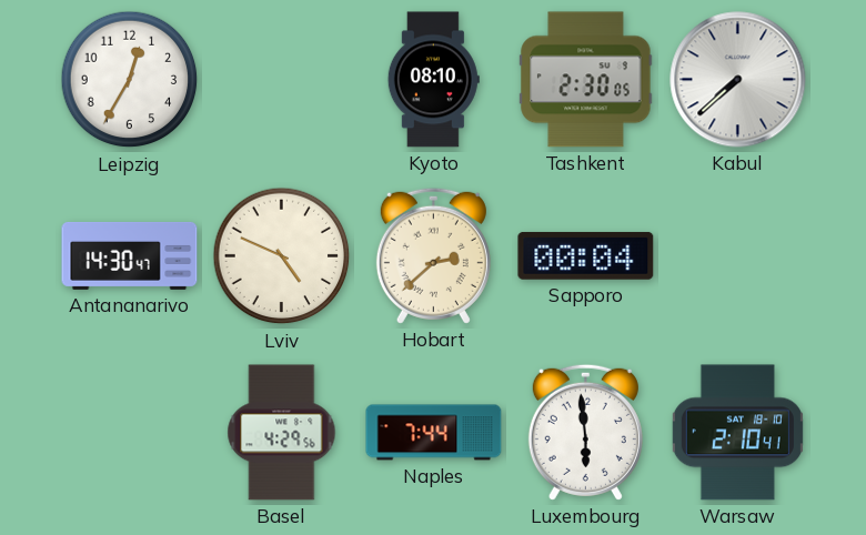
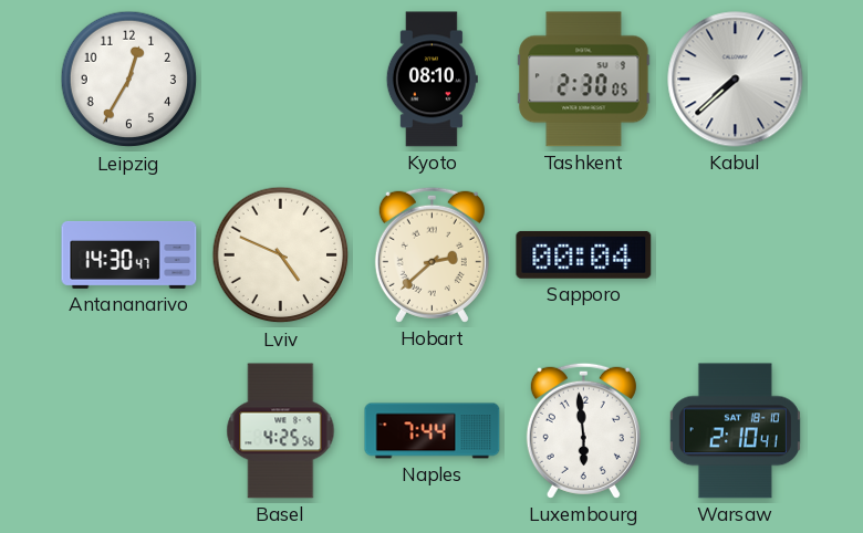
Basel: 4:29 -> 4:25 (281, 431)
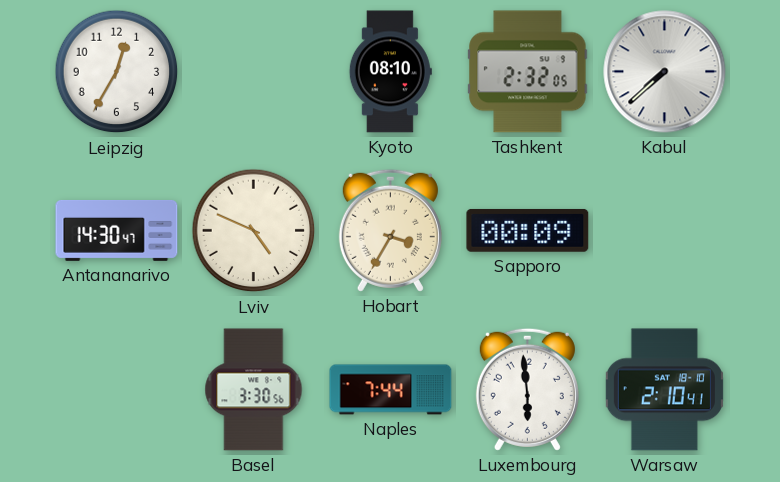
Tashkent: 2:30 -> 2:32 (528, 72)
Hobart: 2:38 -> 3:35 (390, 230)
Sapporo: 00:04 -> 00:09 (528, 230)
Basel: 4:25 -> 3:30 (254, 390)
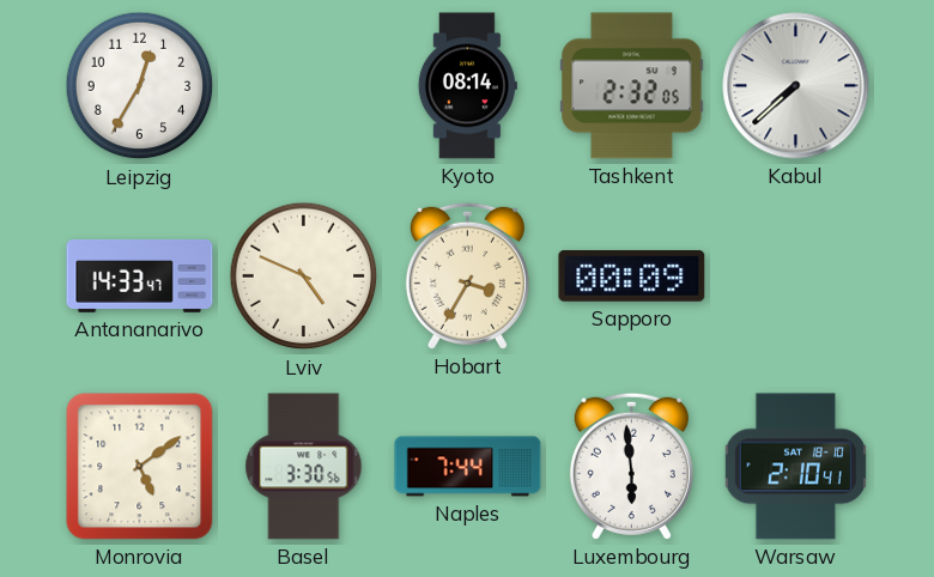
Kyoto: 08:10 -> 08:14 (467, 86)
Antananarivo: 14:30 -> 14:33 (140, 275)
Monrovia: none -> 5:09 (140, 467)
